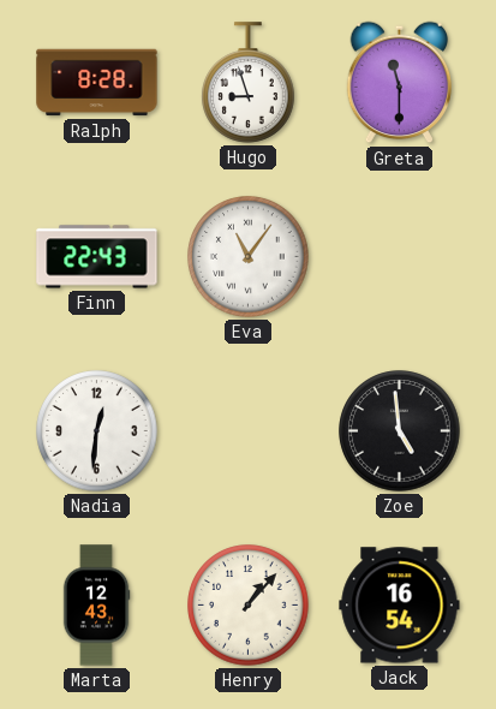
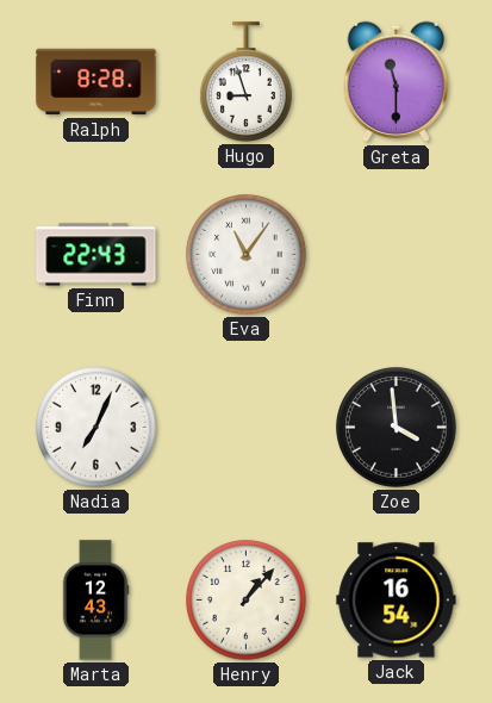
Nadia: 12:31 -> 7:04 (96, 428)
Zoe: 4:59 -> 3:59 (397, 428)
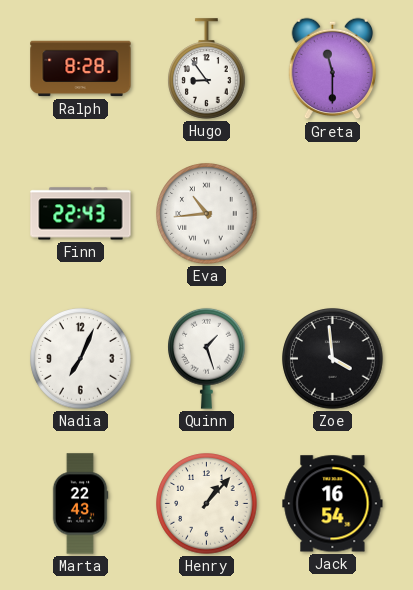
Hugo: 8:57 -> 8:54 (207, 69)
Eva: 11:06 -> 10:44 (207, 214)
Quinn: none -> 1:27 (207, 358)
Marta: 12:43 -> 22:43 (80, 504)
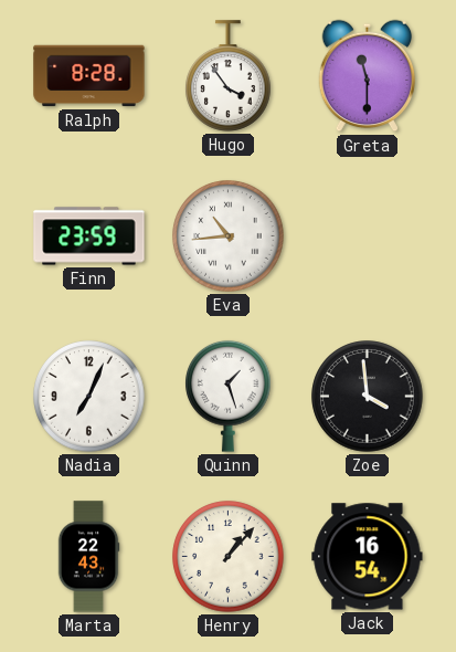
Hugo: 8:54 -> 3:54 (229, 76)
Finn: 22:43 -> 23:59 (89, 236)
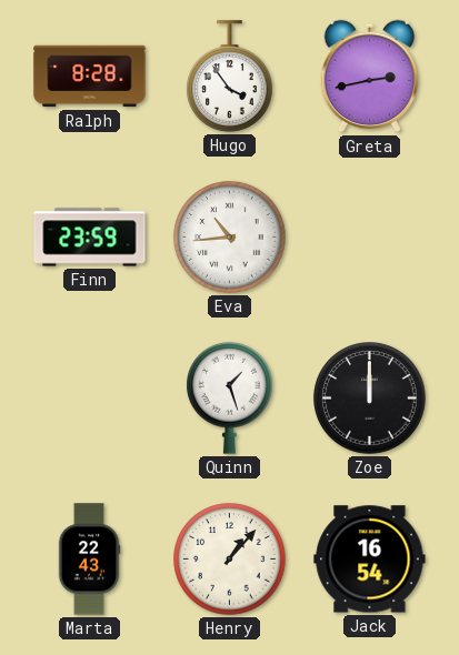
Greta: 11:30 -> 2:43 (370, 77)
Nadia: 7:04 -> none (89, 397)
Zoe: 3:59 -> 12:00 (370, 399)
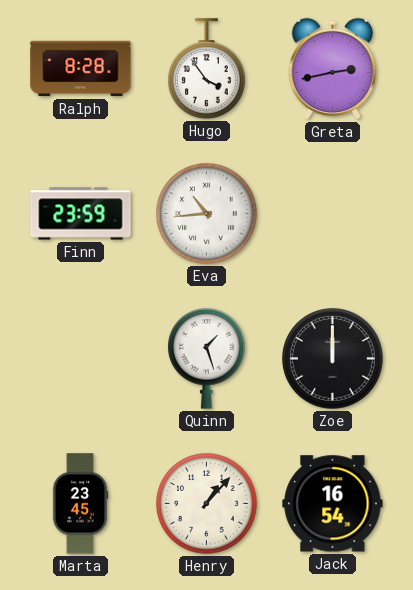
Marta: 22:43 -> 23:45 (80, 504)
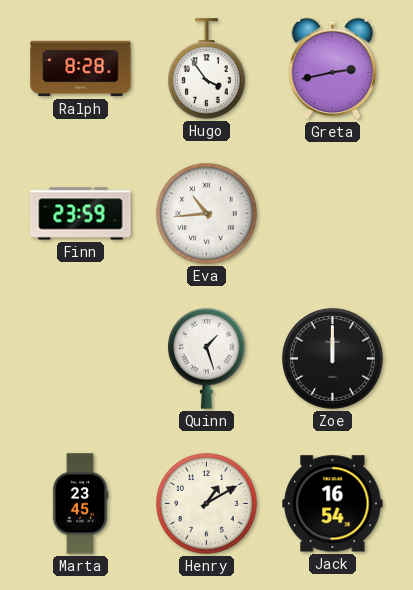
Henry: 1:07 -> 1:10 (207, 504)
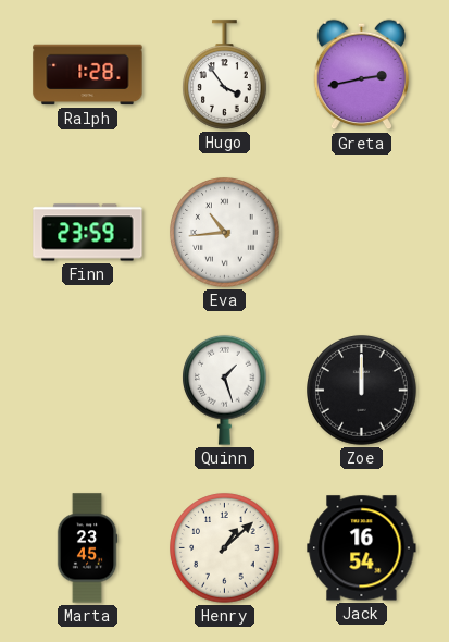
Ralph: 8:28 -> 1:28 (88, 75)
Henry: 1:10 -> 1:08 (225, 548)
